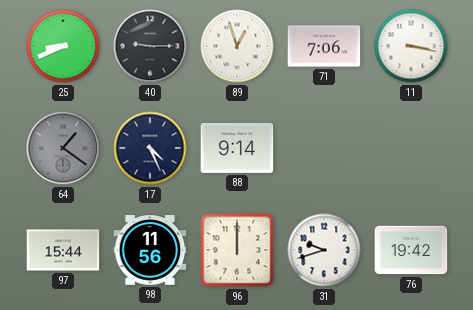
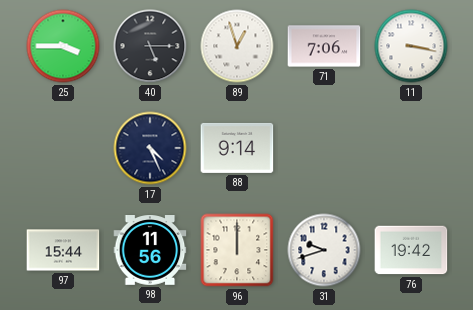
25: 8:41 -> 3:45 (63, 46)
40: 9:15 -> 5:15 (150, 46)
64: 1:21 -> none (63, 148)
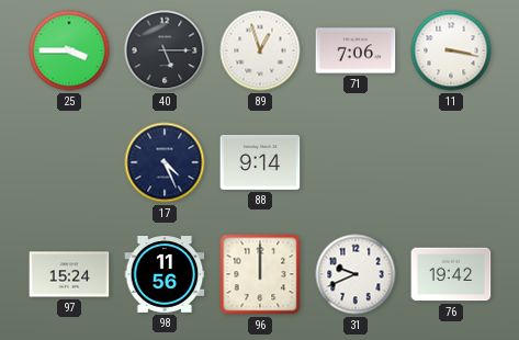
97: 15:44 -> 15:24 (69, 274)
31: 9:42 -> 9:41 (356, 274)
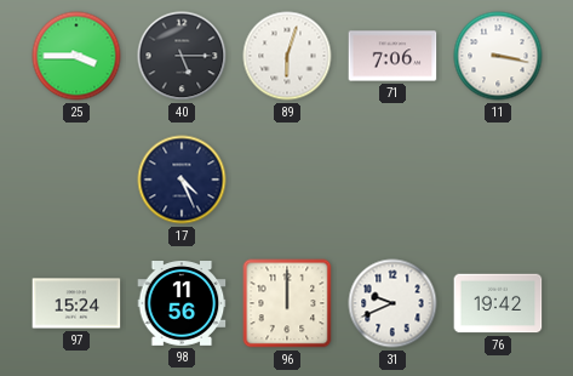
89: 12:57 -> 6:03 (287, 56)
88: 9:14 -> none (260, 162)
